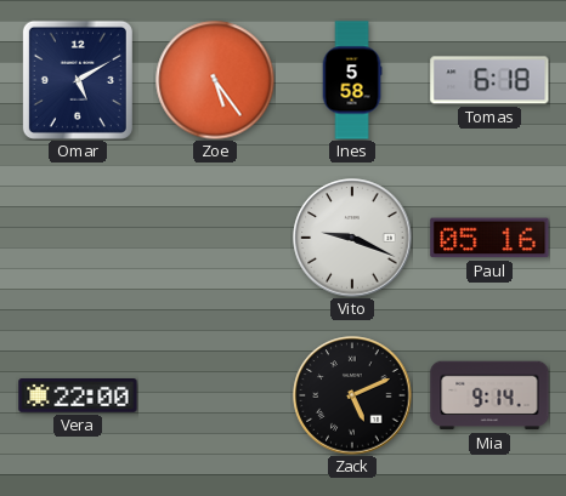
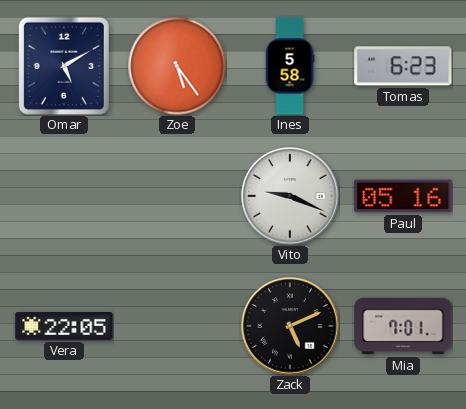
Tomas: 6:18 -> 6:23 (403, 66)
Vera: 22:00 -> 22:05 (64, 327)
Mia: 9:14 -> 7:01 (403, 326)
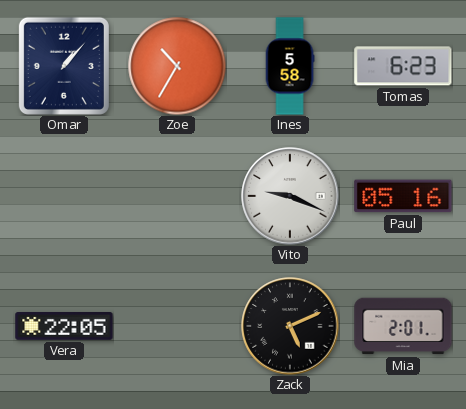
Omar: 5:10 -> 1:07 (64, 66)
Zoe: 5:24 -> 10:35 (177, 66)
Mia: 7:01 -> 2:01 (403, 326)
